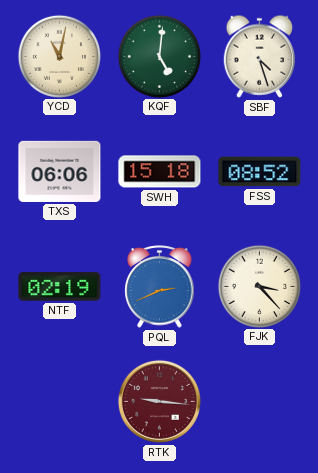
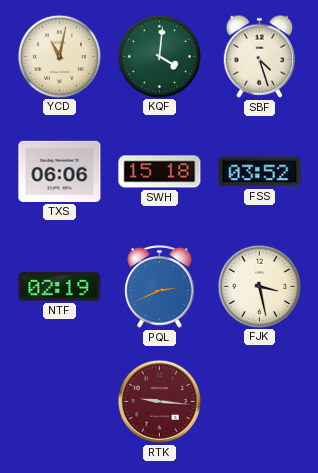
KQF: 5:01 -> 4:01 (159, 56)
FSS: 08:52 -> 03:52 (260, 172)
FJK: 3:23 -> 3:28 (259, 286)
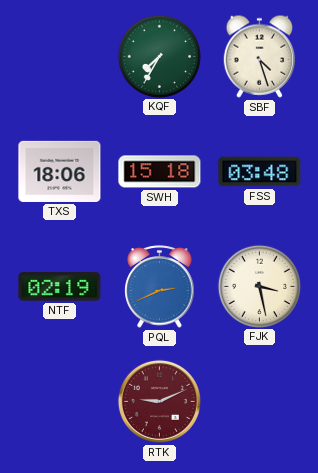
YCD: 11:02 -> none (59, 56)
KQF: 4:01 -> 7:35 (159, 56)
TXS: 06:06 -> 18:06 (60, 171)
FSS: 03:52 -> 03:48 (260, 172)
RTK: 9:16 -> 9:11 (159, 401)
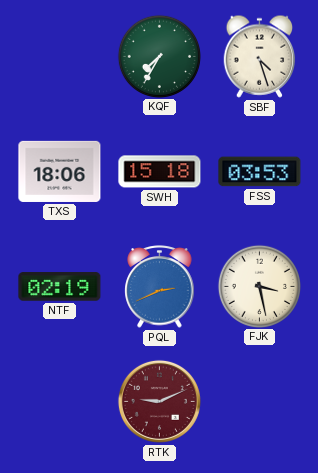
FSS: 03:48 -> 03:53 (260, 172)
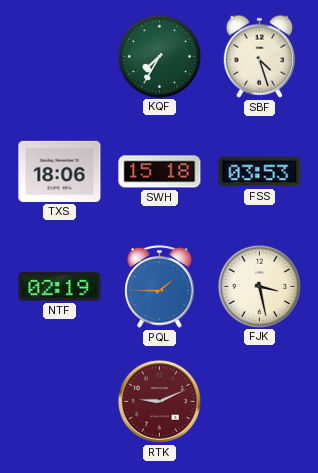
PQL: 2:41 -> 1:45 (160, 287)
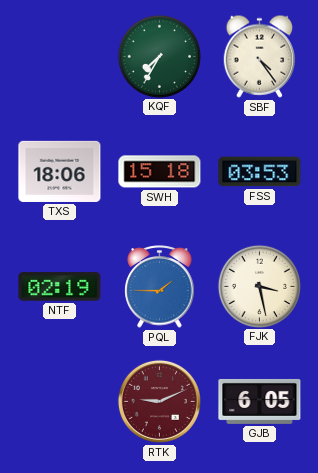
SBF: 4:27 -> 4:24 (260, 56)
GJB: none -> 6:05 (260, 401)
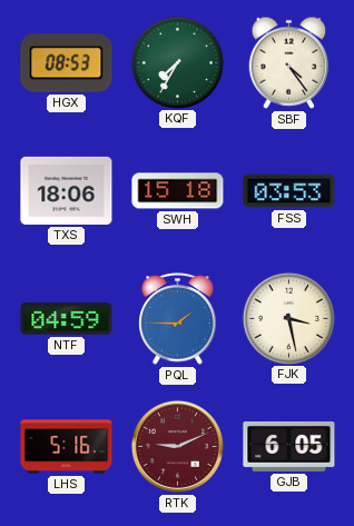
HGX: none -> 08:53 (67, 63)
NTF: 02:19 -> 04:59 (67, 319)
LHS: none -> 5:16 (67, 447)
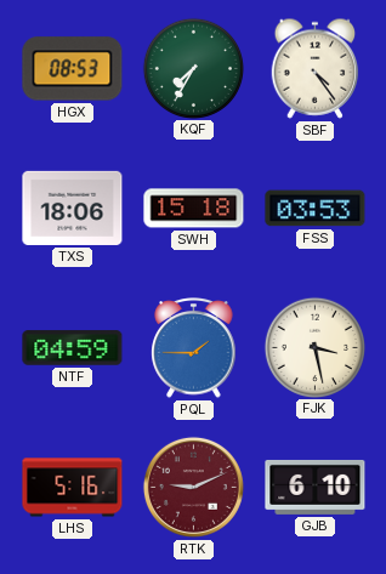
GJB: 6:05 -> 6:10 (316, 487)
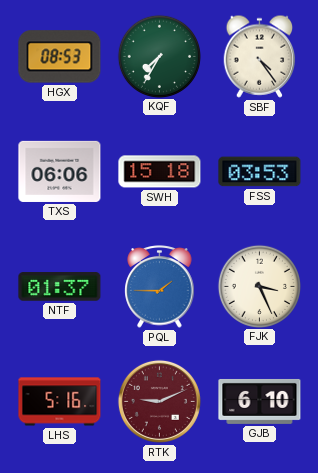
TXS: 18:06 -> 06:06 (60, 171)
NTF: 04:59 -> 01:37 (60, 287)
FJK: 3:28 -> 3:26 (259, 286)
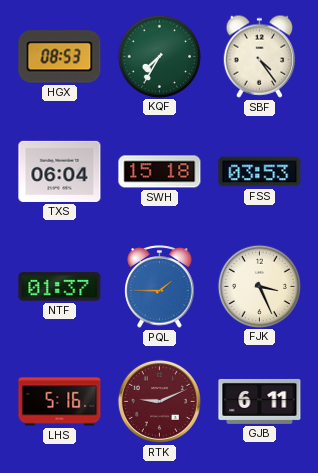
TXS: 06:06 -> 06:04 (60, 171)
GJB: 6:10 -> 6:11 (260, 401)
